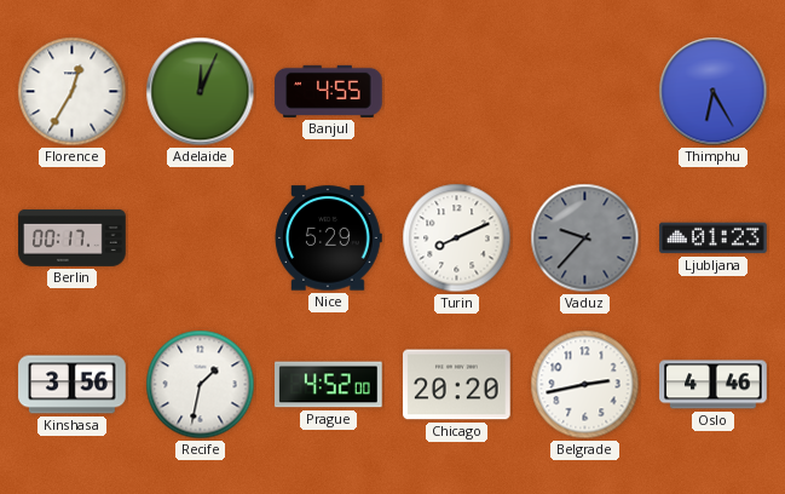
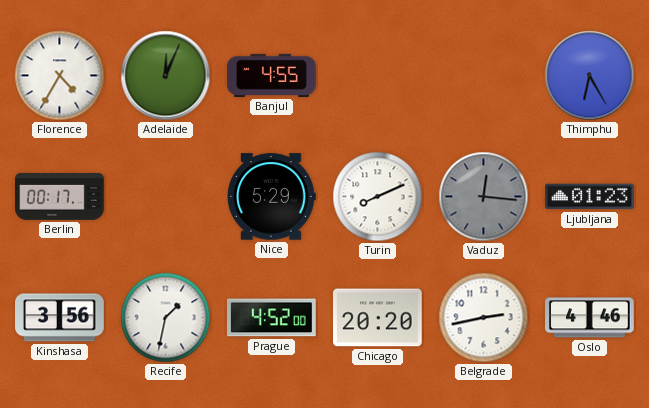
Florence: 12:35 -> 4:35 (60, 76)
Vaduz: 9:37 -> 12:16 (484, 197)
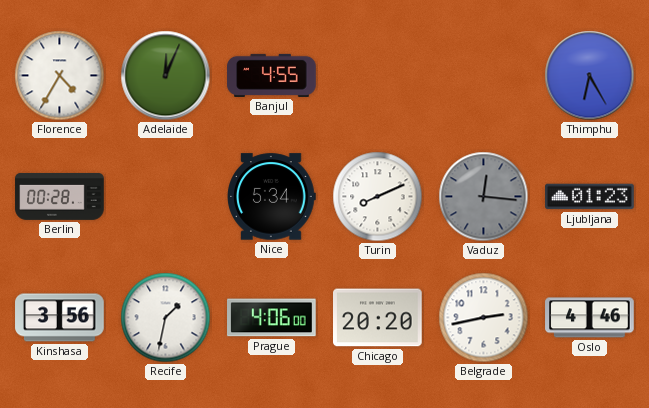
Berlin: 00:17 -> 00:28 (60, 196)
Nice: 5:29 -> 5:34 (271, 197)
Prague: 4:52 -> 4:06 (272, 318)
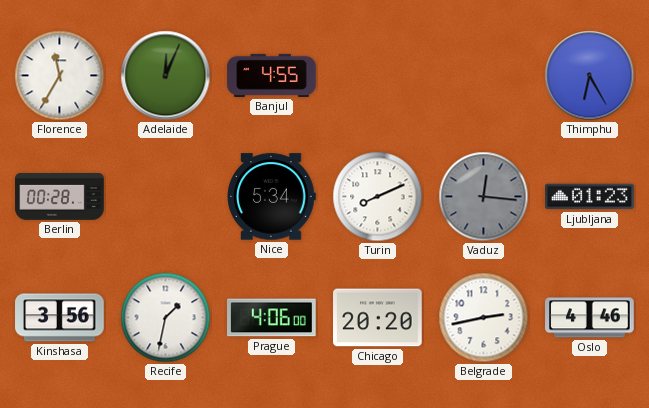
Florence: 4:35 -> 11:35 (60, 76)
